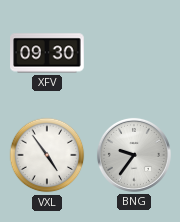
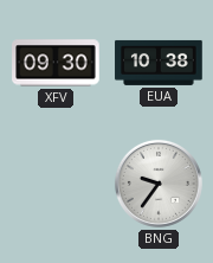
EUA: none -> 10:38 (159, 63)
VXL: 4:54 -> none (47, 155)
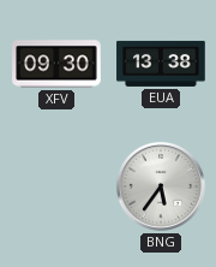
EUA: 10:38 -> 13:38 (161, 64)
BNG: 9:36 -> 5:36 (161, 186)
